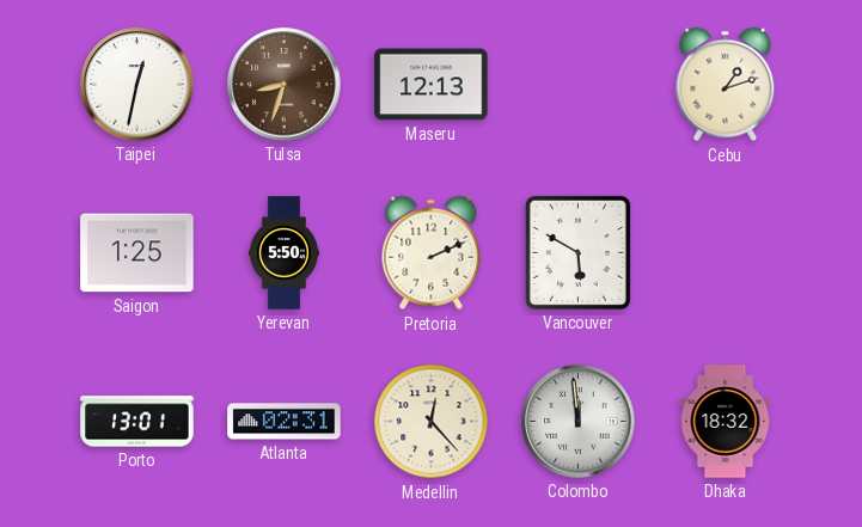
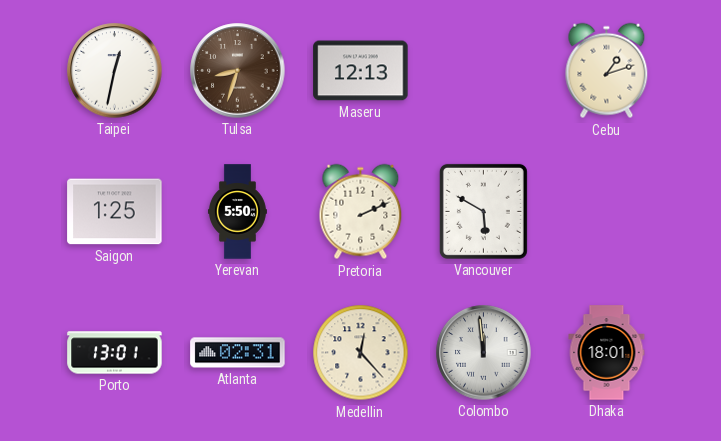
Dhaka: 18:32 -> 18:01 (607, 353)
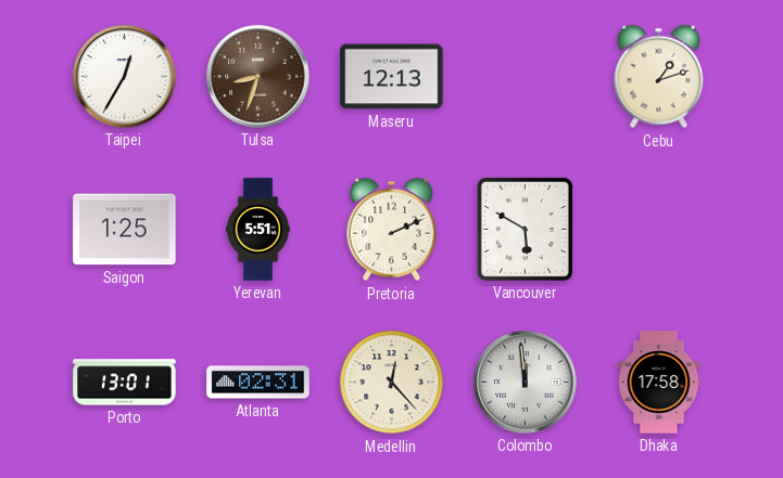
Taipei: 12:32 -> 12:35 (125, 77)
Yerevan: 5:50 -> 5:51 (257, 230)
Dhaka: 18:01 -> 17:58 (659, 383)
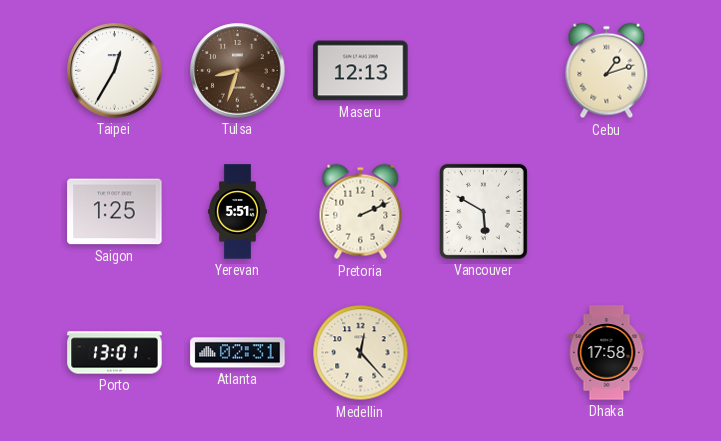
Colombo: 11:59 -> none (526, 383)
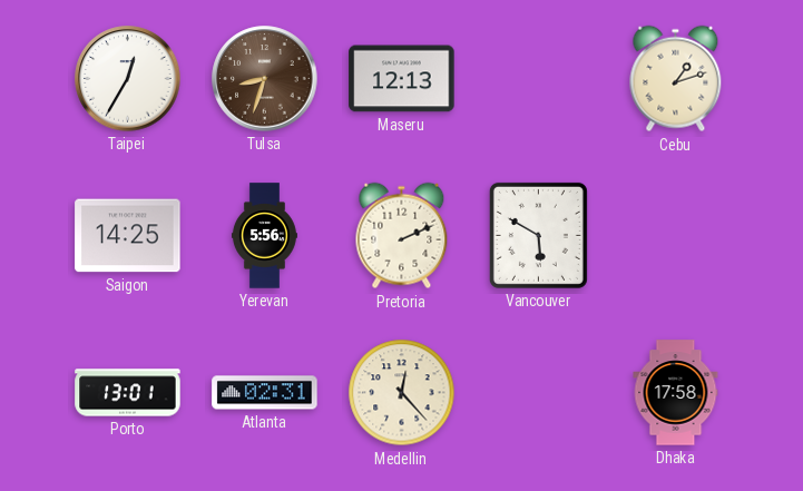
Saigon: 1:25 -> 14:25 (128, 236)
Yerevan: 5:51 -> 5:56 (264, 236)
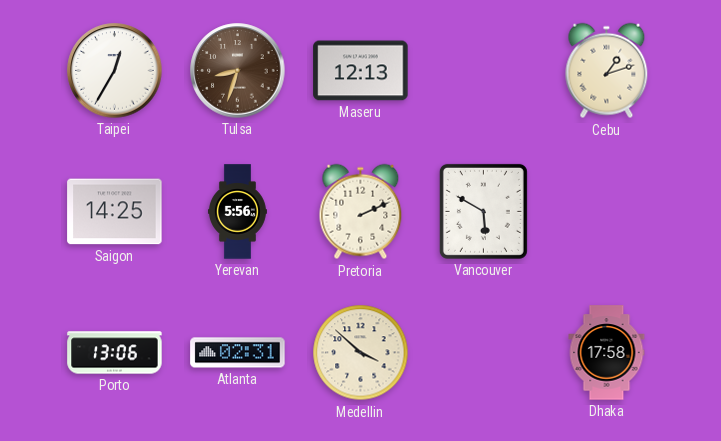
Porto: 13:01 -> 13:06 (115, 353)
Medellin: 12:23 -> 3:52 (361, 353)
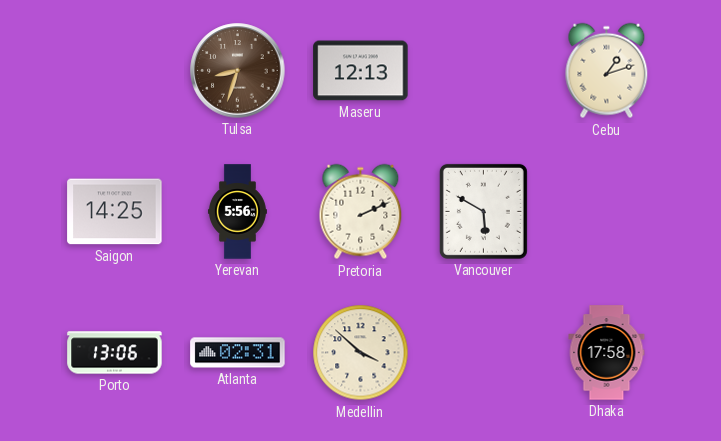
Taipei: 12:35 -> none (115, 71)
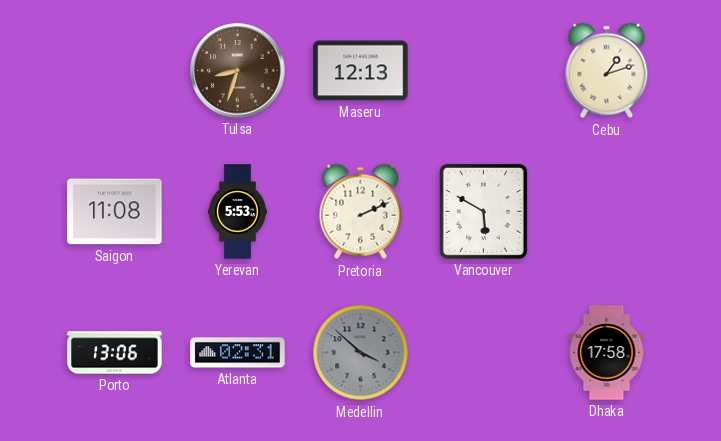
Saigon: 14:25 -> 11:08 (115, 212)
Yerevan: 5:56 -> 5:53 (237, 212)
Medellin dial: cream -> grey (361, 353)
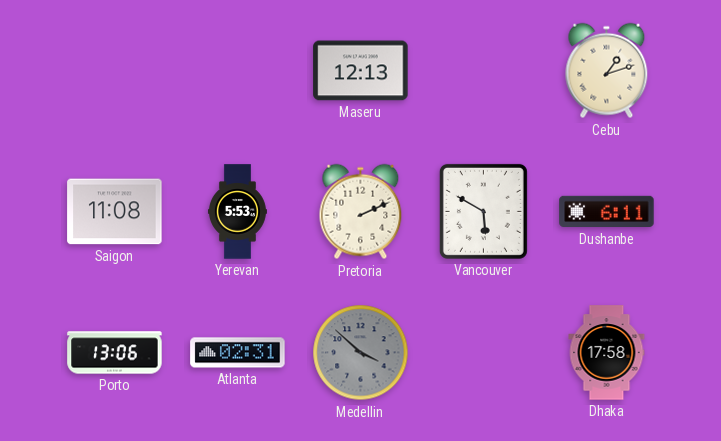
Tulsa: 8:33 -> none (238, 71)
Dushanbe: none -> 6:11 (607, 212)
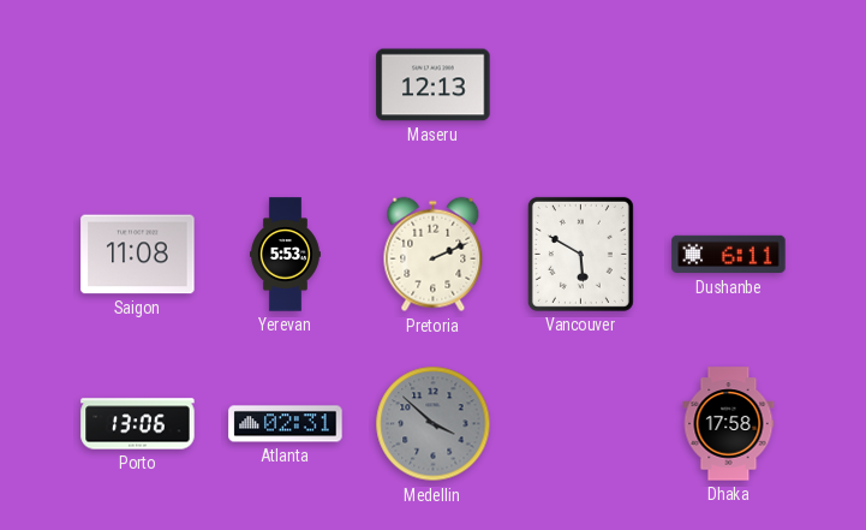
Cebu: 1:12 -> none (607, 71)
